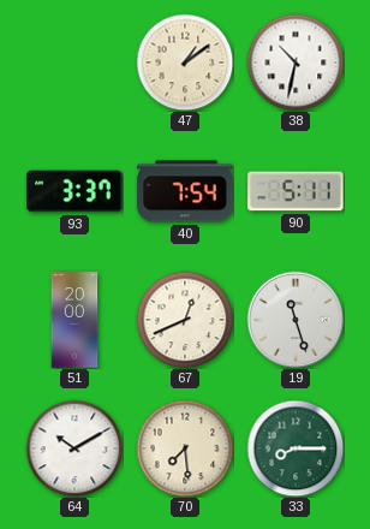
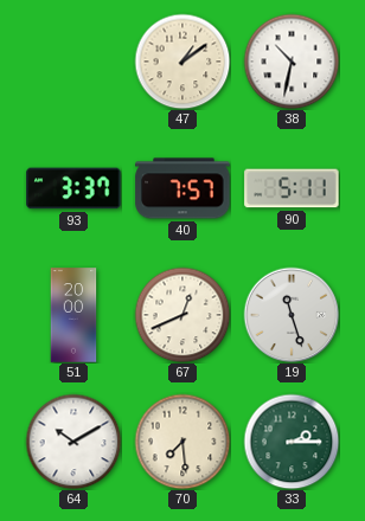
40: 7:54 -> 7:57 (182, 188)
33: 8:15 -> 2:15 (292, 442)
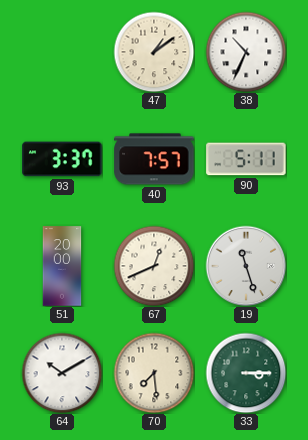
38: 10:32 -> 10:34 (246, 52)
33: 2:15 -> 3:15 (246, 373)
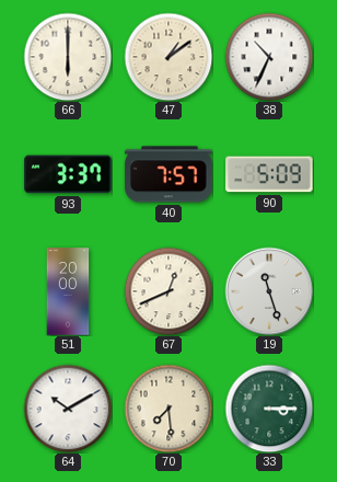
66: none -> 6:00 (68, 57)
90: 5:11 -> 5:09 (269, 174)
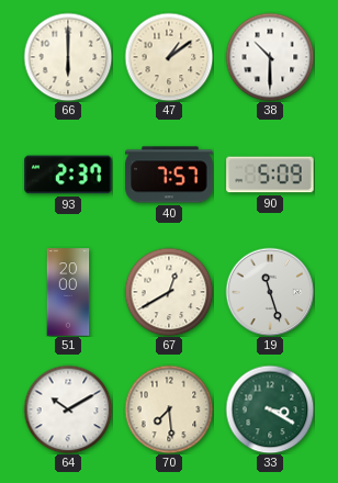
38: 10:34 -> 10:30 (270, 57)
93: 3:37 -> 2:37 (68, 175)
67: 12:41 -> 12:40 (169, 292)
33: 3:15 -> 3:20 (270, 409)
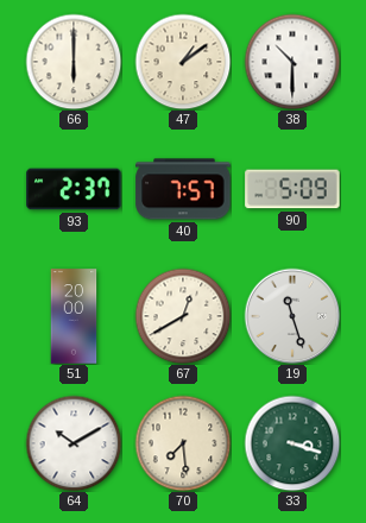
33: 3:20 -> 3:18 (292, 443)
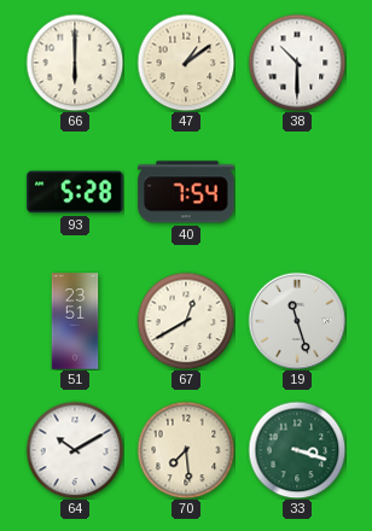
93: 2:37 -> 5:28 (75, 192)
40: 7:57 -> 7:54 (186, 192)
90: 5:09 -> none (292, 189)
51: 20:00 -> 23:51 (75, 321)
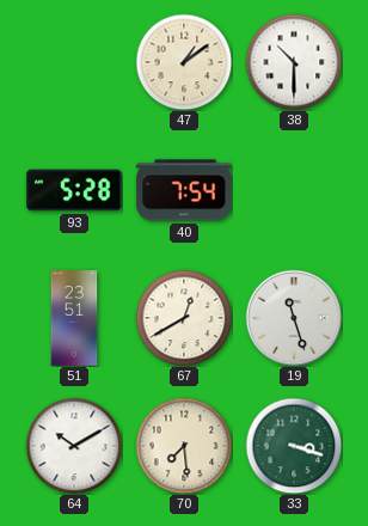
66: 6:00 -> none (75, 63)
